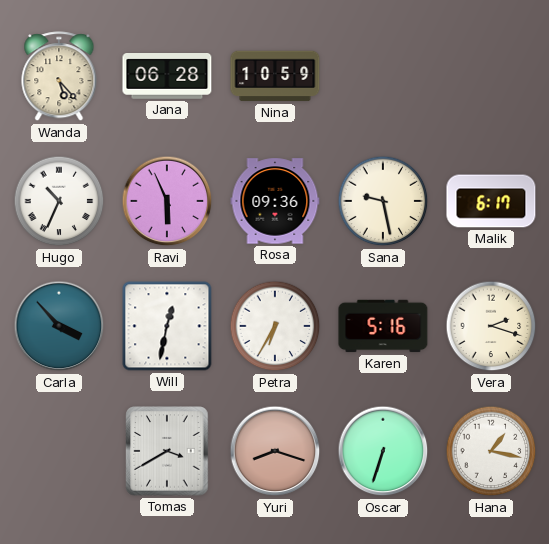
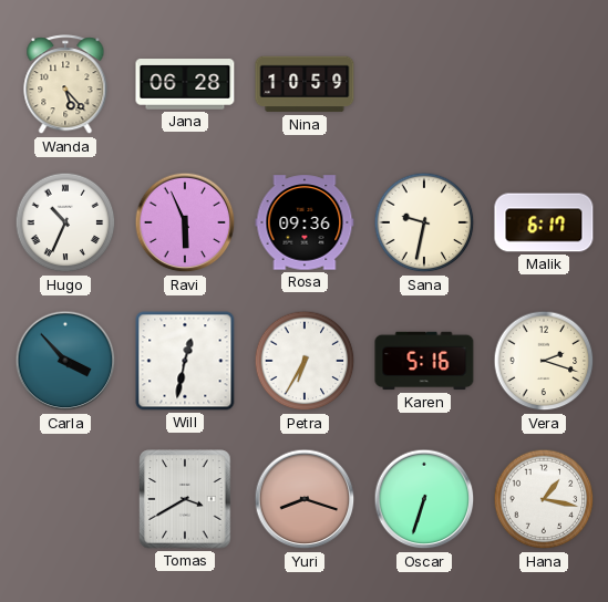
Sana: 9:28 -> 9:32 (424, 222)
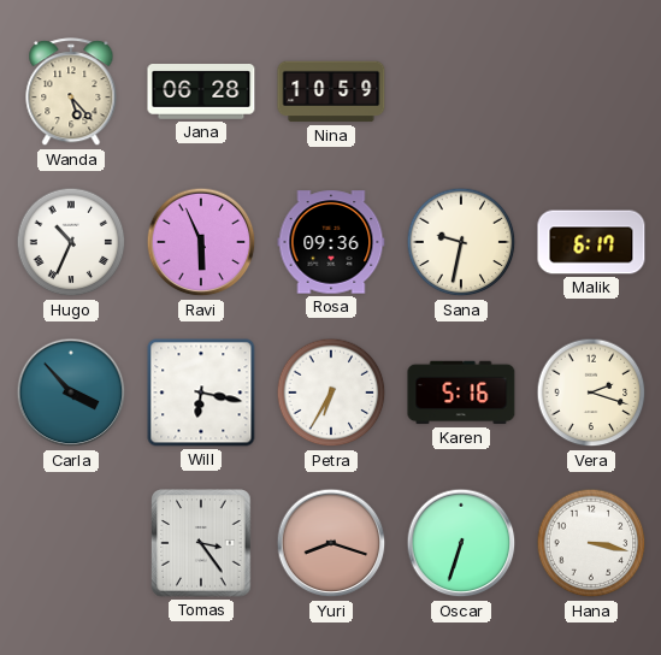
Will: 12:32 -> 6:17 (201, 393)
Tomas: 3:40 -> 3:24 (201, 543)
Hana: 1:17 -> 3:17 (591, 543)
